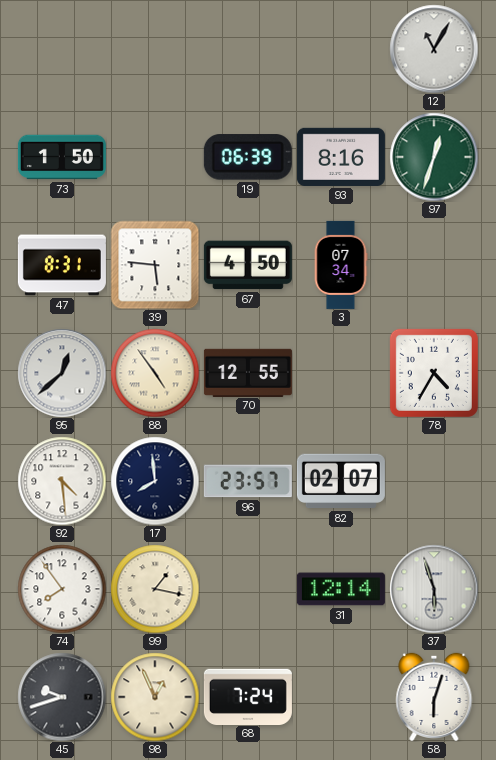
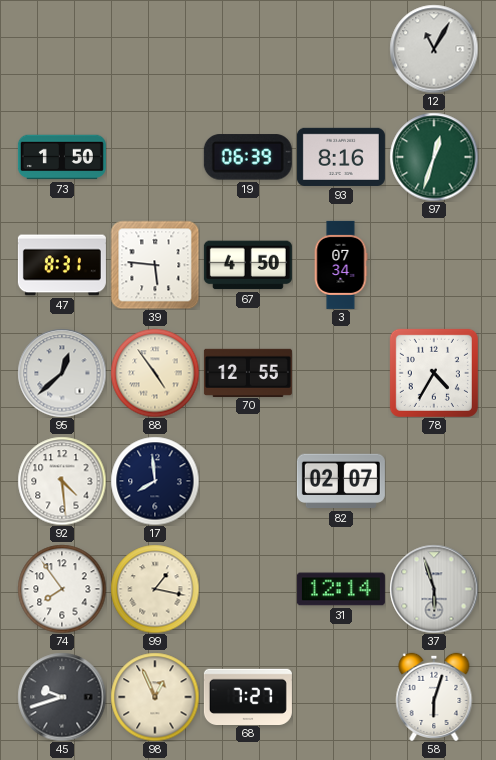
96: 23:57 -> none (248, 481)
68: 7:24 -> 7:27 (248, 696)
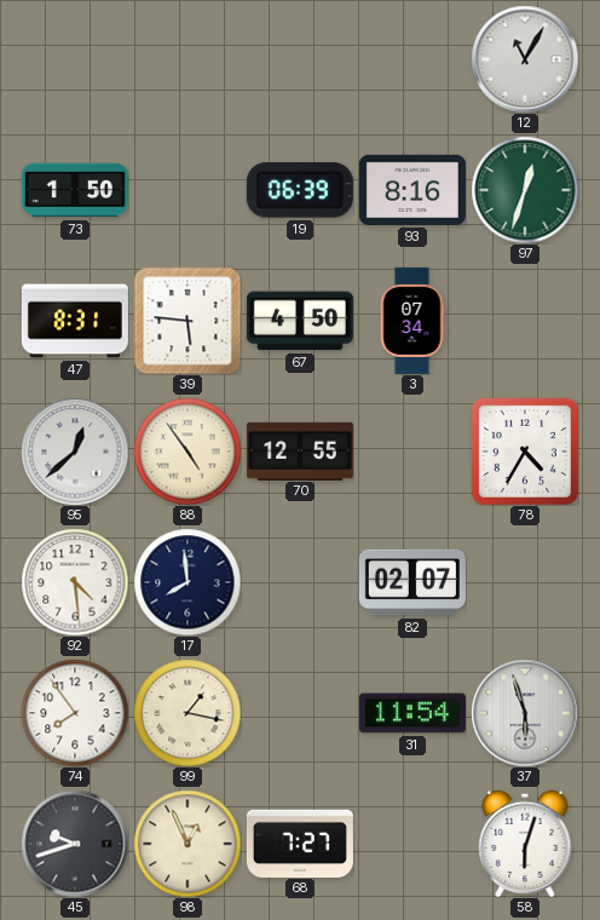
31: 12:14 -> 11:54 (412, 713)
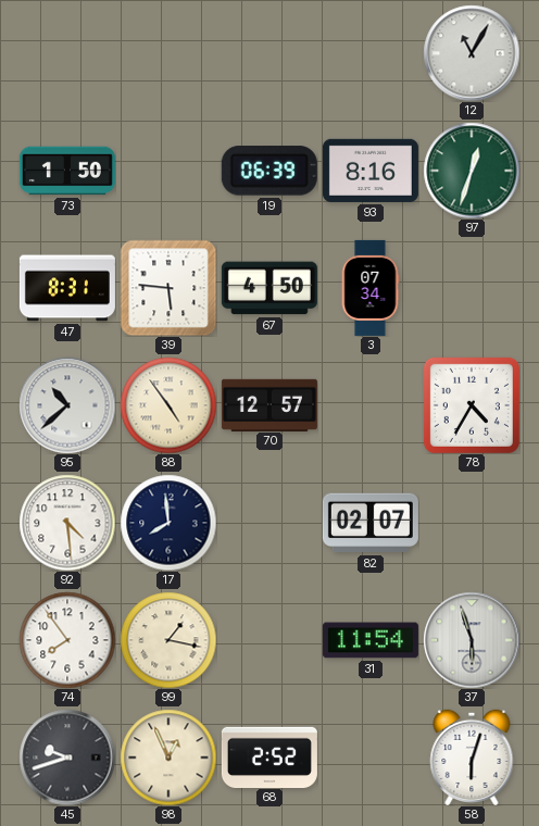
95: 12:38 -> 10:38 (67, 405)
70: 12:55 -> 12:57 (269, 404)
68: 7:27 -> 2:52 (269, 756)
